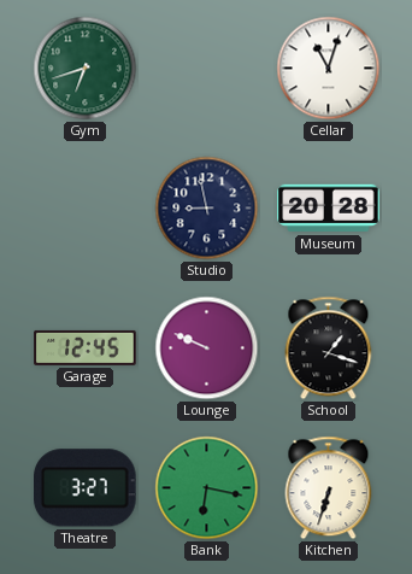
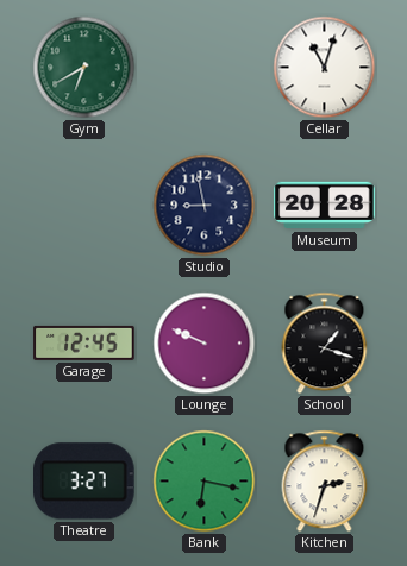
Gym: 6:42 -> 6:40 (84, 68)
Kitchen: 6:33 -> 2:33 (325, 482)
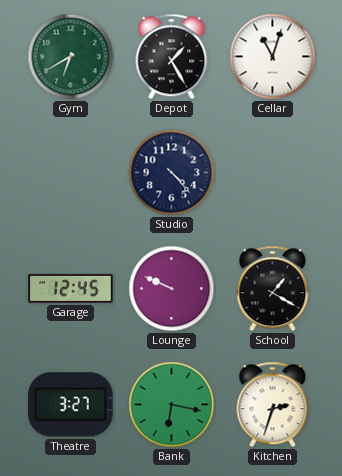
Depot: none -> 1:25 (172, 57)
Studio: 8:58 -> 4:23 (172, 173)
Museum: 20:28 -> none (325, 206)
School: 1:18 -> 1:20 (273, 289)
